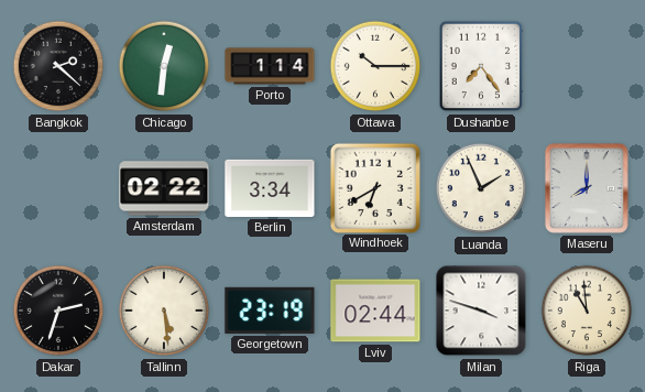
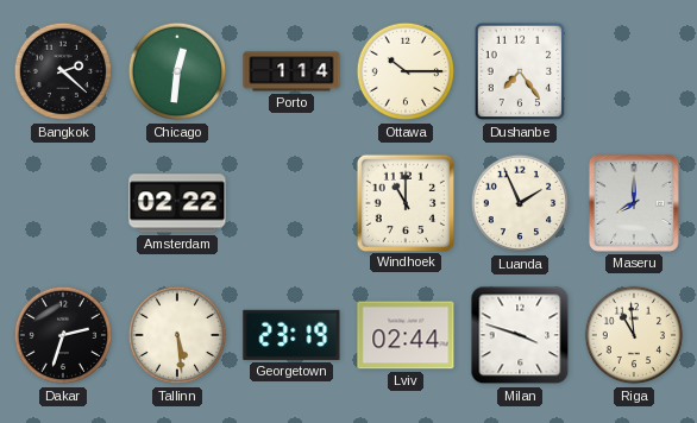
Berlin: 3:34 -> none (270, 188)
Windhoek: 6:40 -> 11:00 (404, 202)
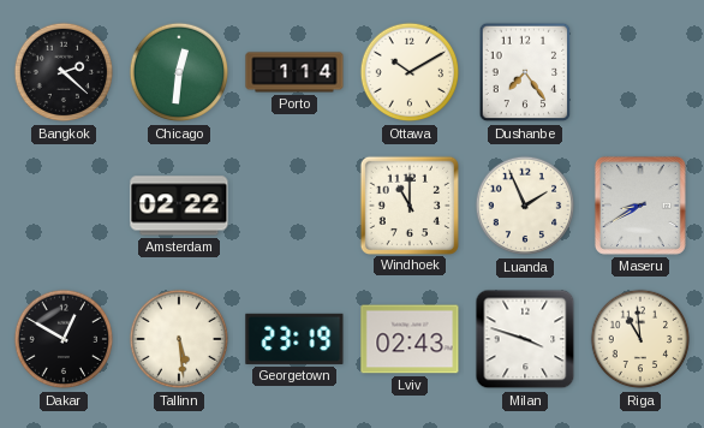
Ottawa: 10:15 -> 10:10 (410, 72)
Maseru: 8:00 -> 8:40 (640, 206)
Dakar: 2:33 -> 12:50 (64, 339)
Lviv: 02:44 -> 02:43 (410, 339)
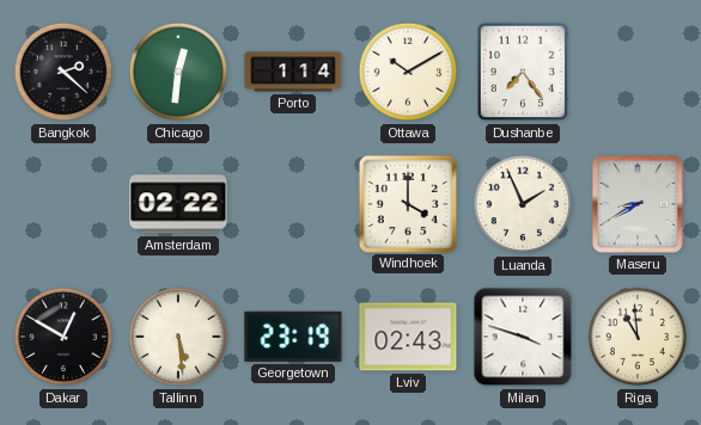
Windhoek: 11:00 -> 4:00 (407, 203)
